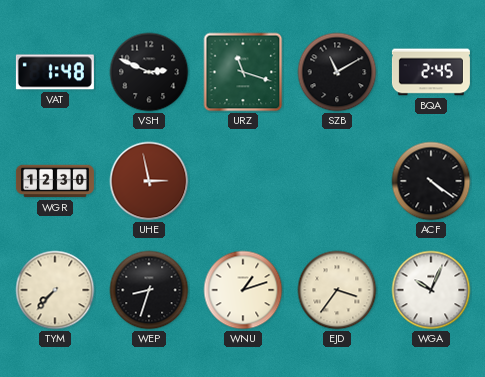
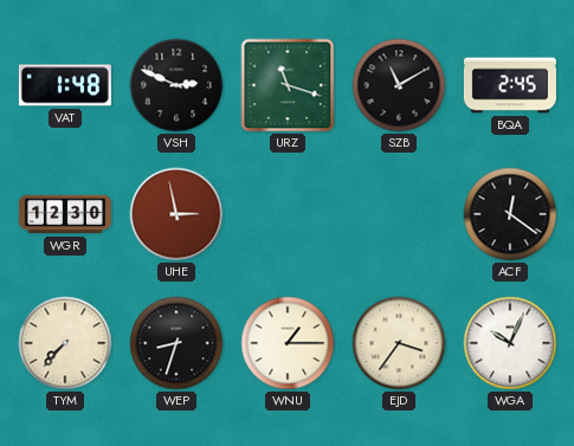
ACF: 4:21 -> 12:21 (510, 214)
WNU: 1:12 -> 1:15 (288, 343)
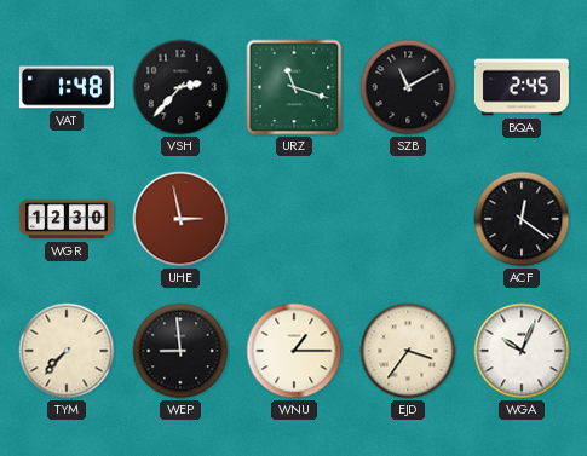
VSH: 2:49 -> 2:37 (180, 87)
WEP: 8:33 -> 8:59 (180, 351)
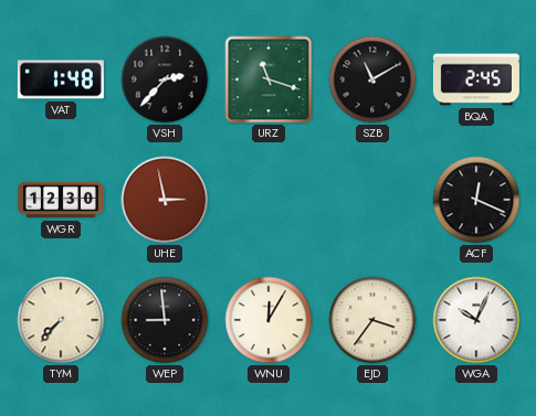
ACF: 12:21 -> 12:19 (476, 200)
WNU: 1:15 -> 12:05 (269, 320)
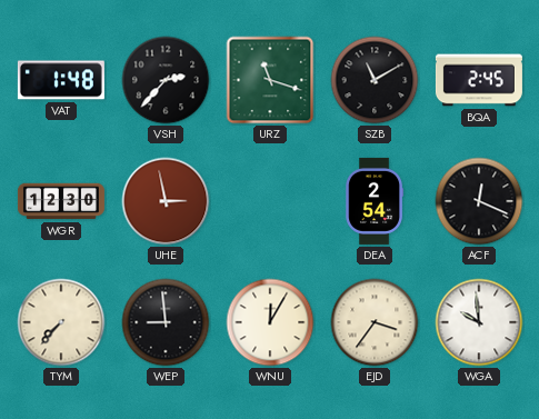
DEA: none -> 2:54 (375, 201)
WGA: 10:04 -> 9:59 (479, 322)
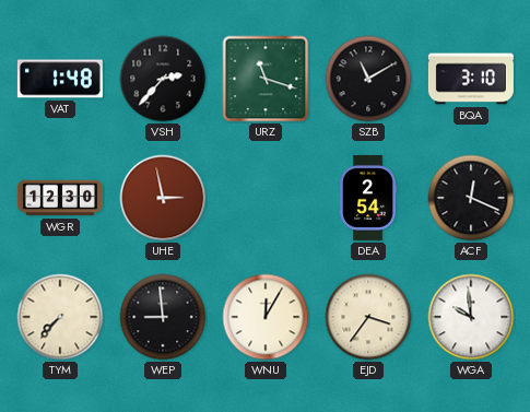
BQA: 2:45 -> 3:10 (471, 79)
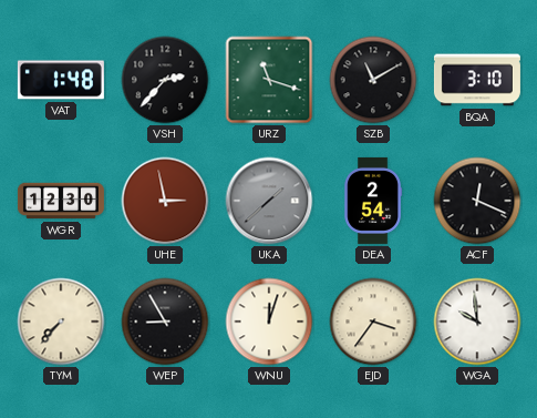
UKA: none -> 1:38 (269, 201)
WEP: 8:59 -> 8:55 (165, 322)
WNU: 12:05 -> 12:03 (269, 322)
